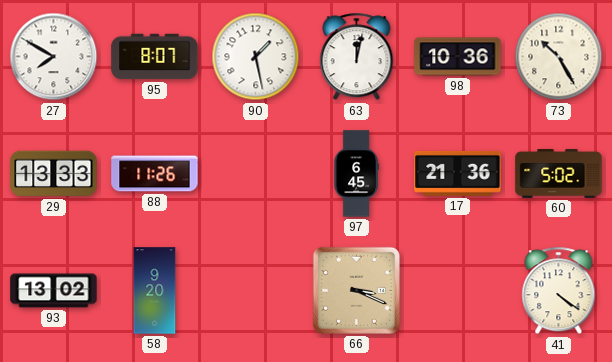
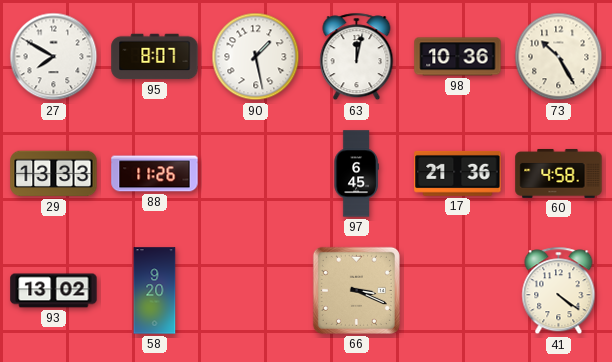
60: 5:02 -> 4:58 (559, 173)
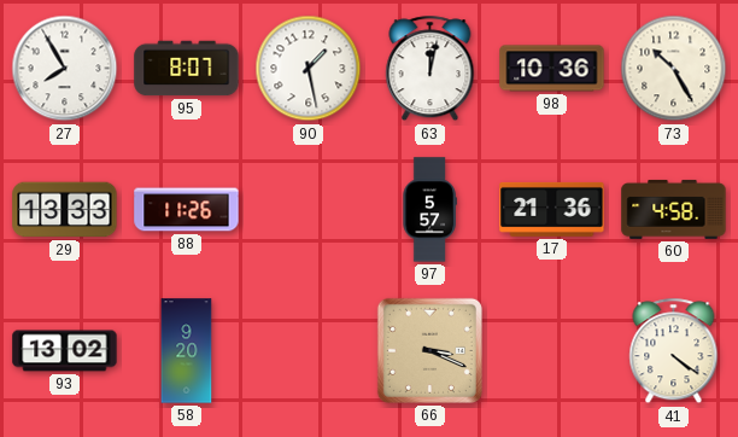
27: 7:50 -> 7:55 (65, 69)
97: 6:45 -> 5:57 (429, 210)
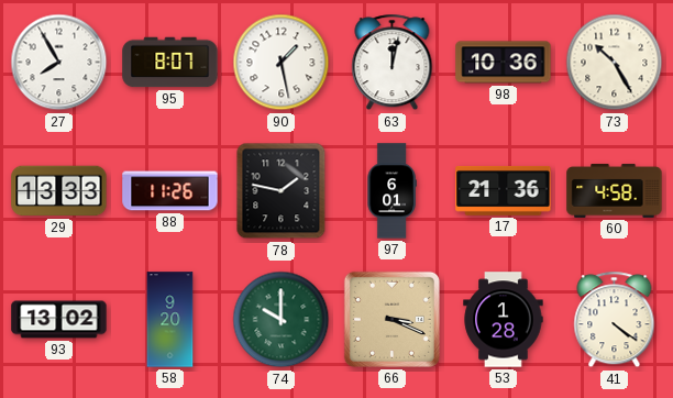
78: none -> 1:47 (282, 191)
97: 5:57 -> 6:01 (391, 191)
74: none -> 10:00 (282, 320)
53: none -> 1:28 (504, 320)
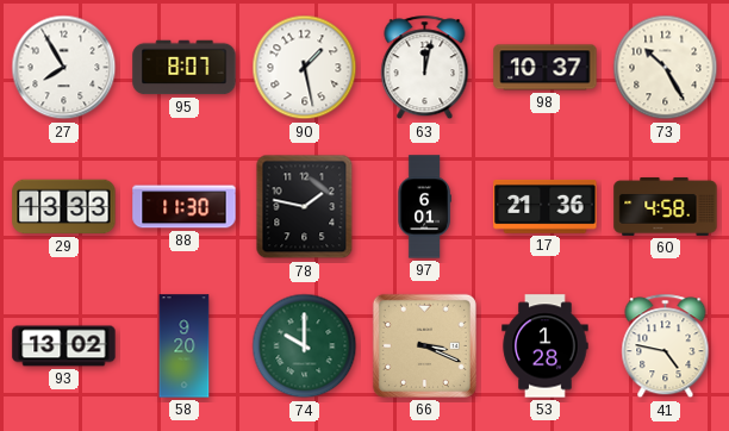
98: 10:36 -> 10:37 (546, 68)
88: 11:26 -> 11:30 (185, 207)
41: 4:21 -> 4:47 (666, 346)
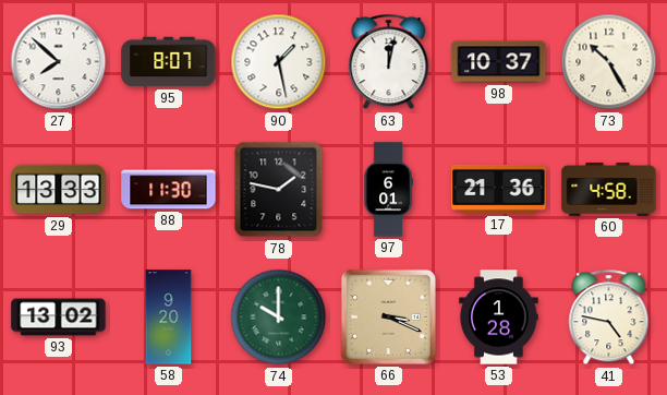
27: 7:55 -> 7:52 (59, 62)
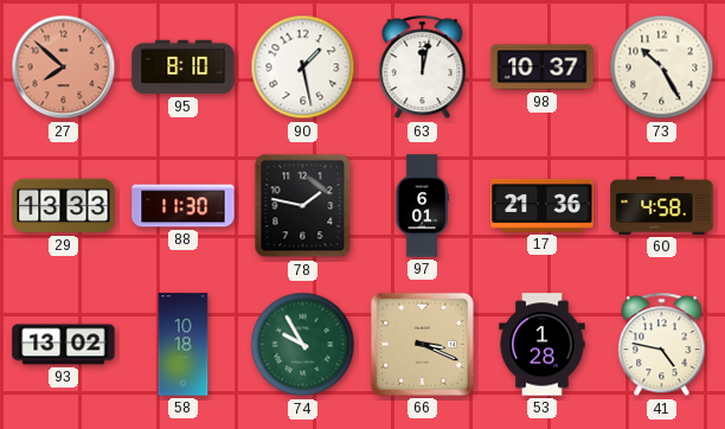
27 dial: white -> salmon (64, 68)
95: 8:07 -> 8:10 (184, 68)
58: 9:20 -> 10:18 (184, 345)
74: 10:00 -> 9:55 (303, 345)
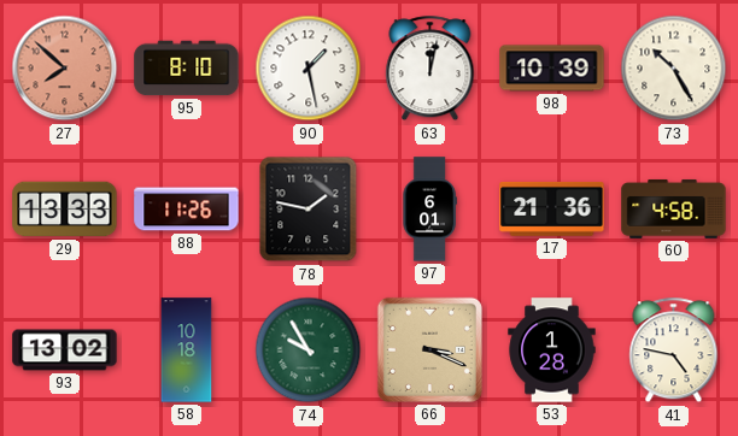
98: 10:37 -> 10:39 (552, 69)
88: 11:30 -> 11:26 (187, 210)
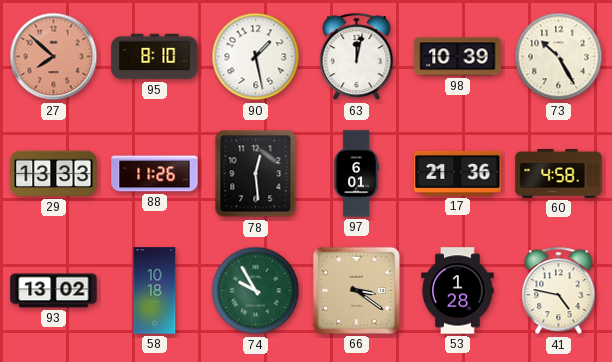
78: 1:47 -> 12:29 (256, 174)
66: 3:19 -> 3:21 (356, 290)
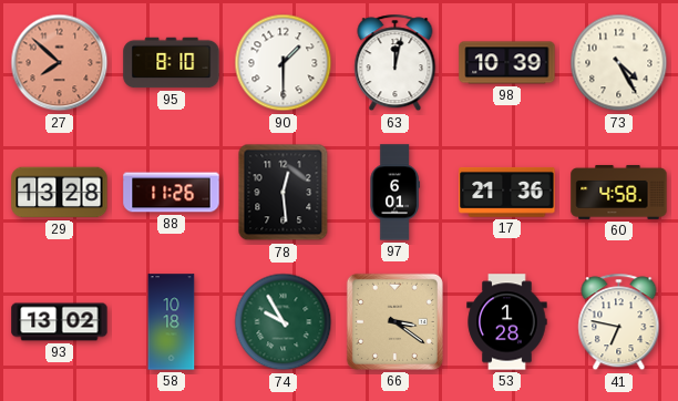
90: 1:28 -> 1:30 (284, 63)
73: 10:25 -> 4:25 (619, 63)
29: 13:33 -> 13:28 (60, 193)
41: 4:47 -> 6:47 (619, 322)
